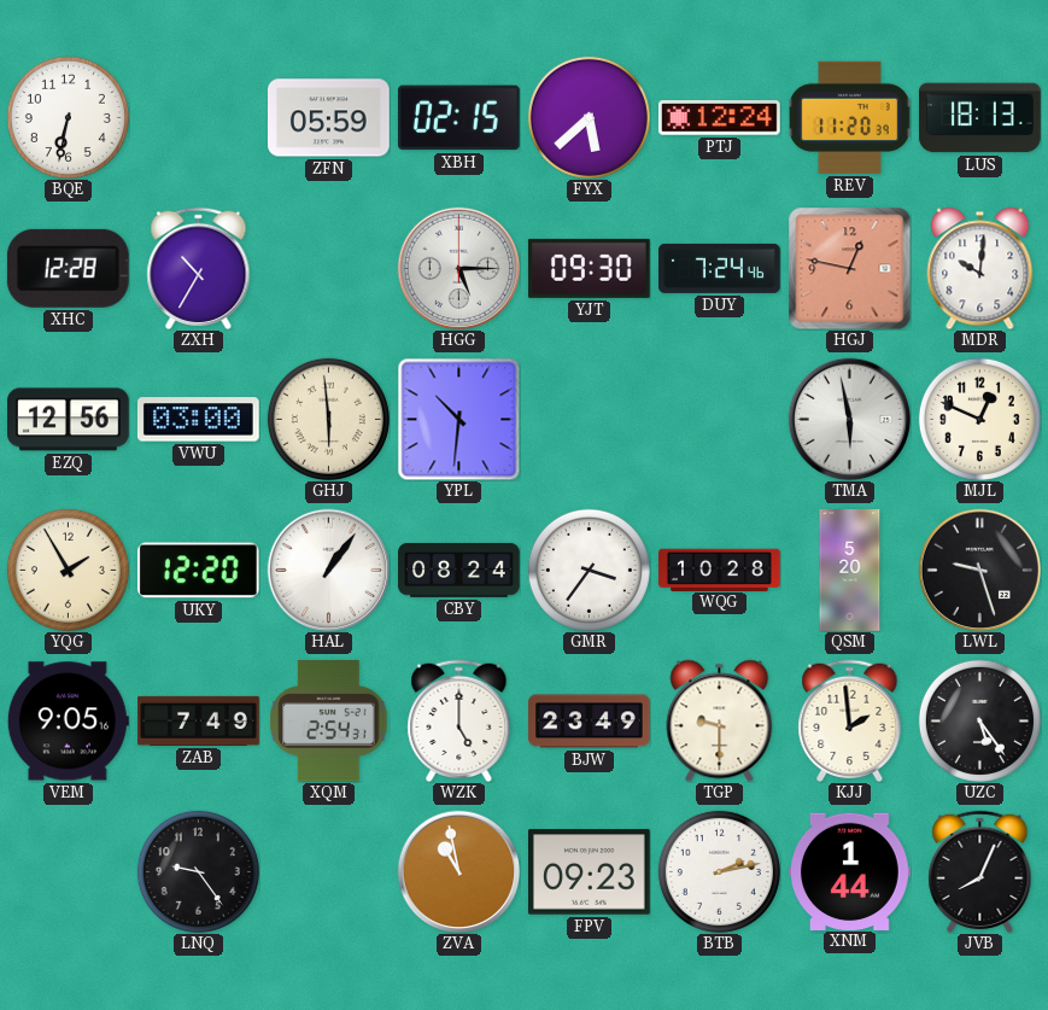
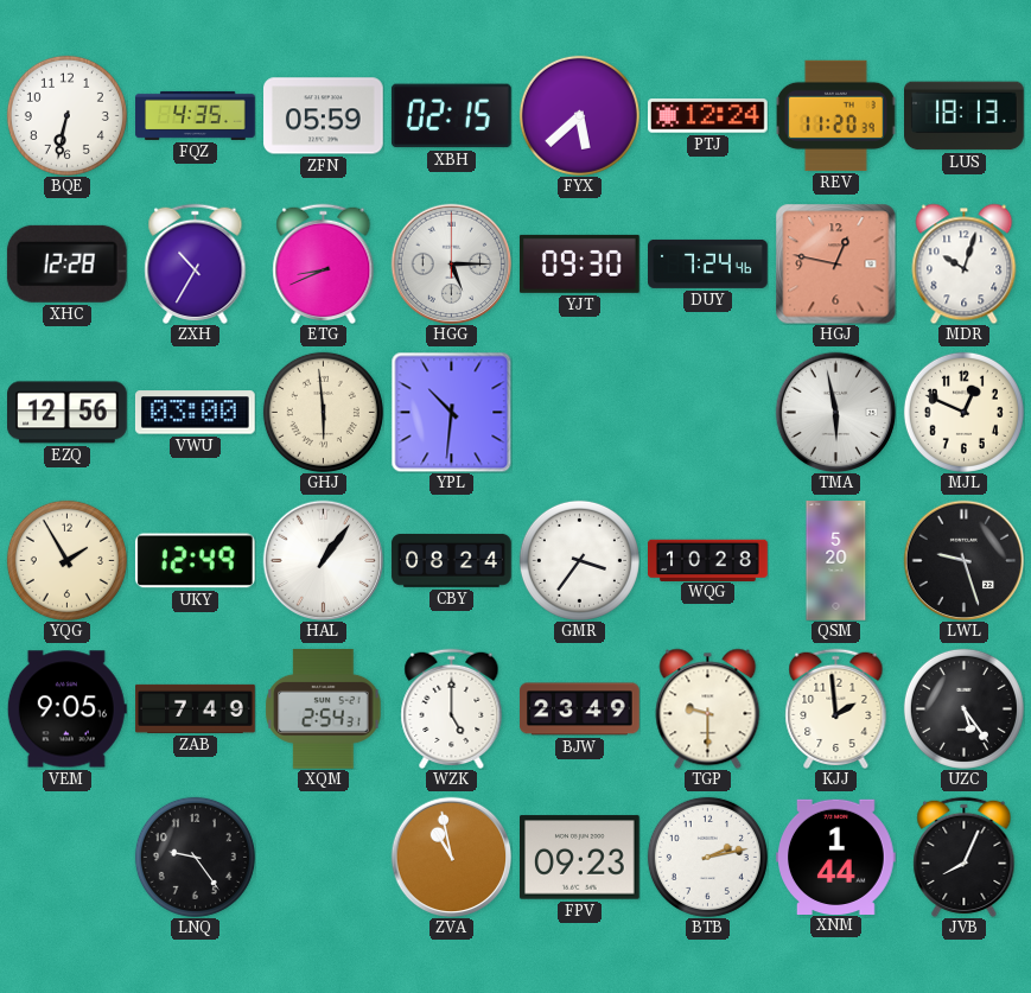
FQZ: none -> 4:35 (196, 115)
ETG: none -> 8:41 (324, 263)
MDR: 10:01 -> 10:03 (965, 263)
UKY: 12:20 -> 12:49 (195, 561)
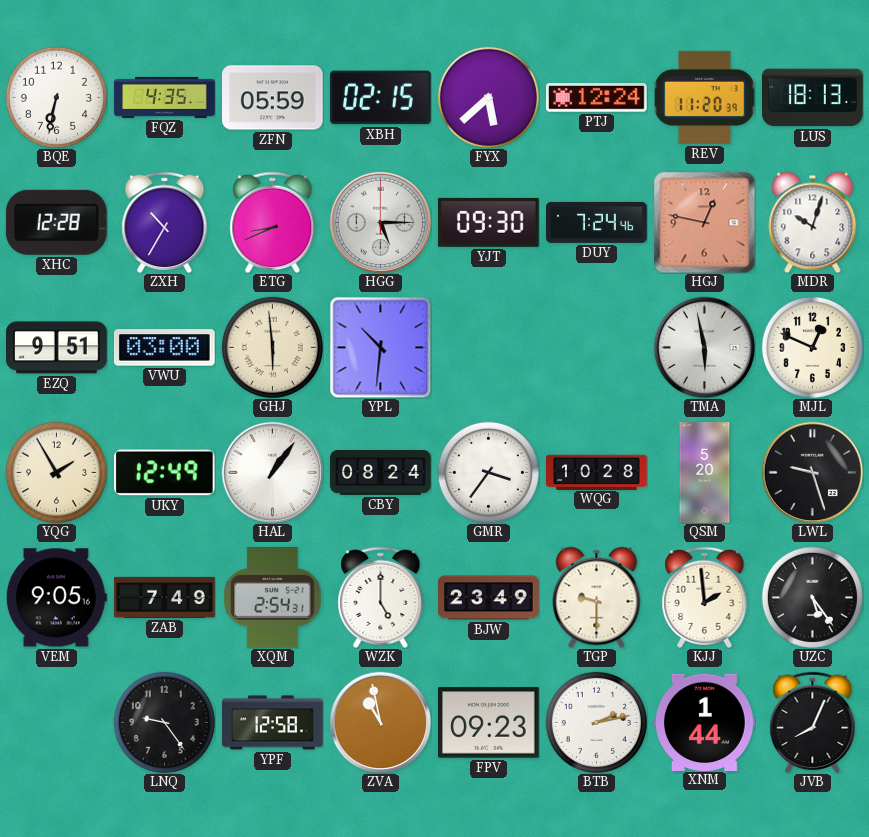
EZQ: 12:56 -> 9:51 (57, 348)
YPF: none -> 12:58 (273, 723)
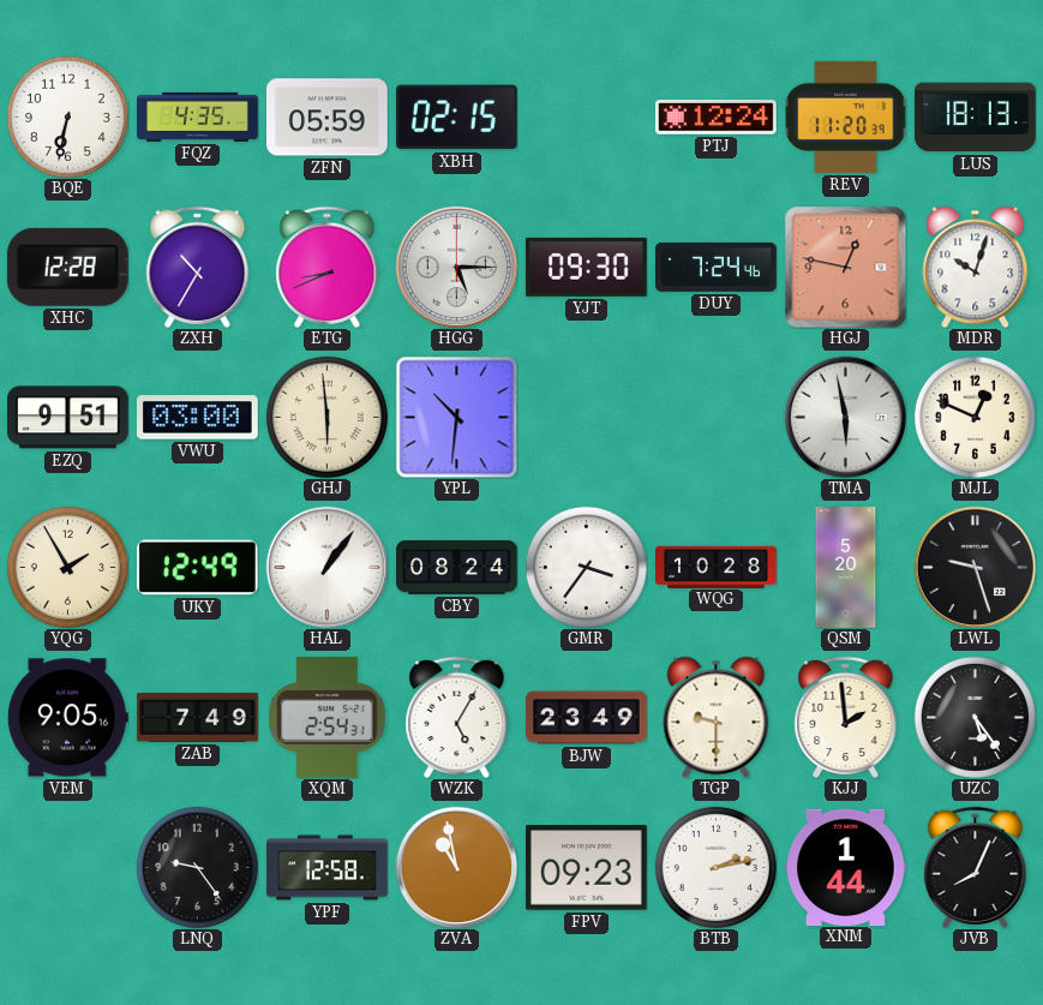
FYX: 5:38 -> none (488, 97)
WZK: 5:00 -> 5:05 (457, 717)
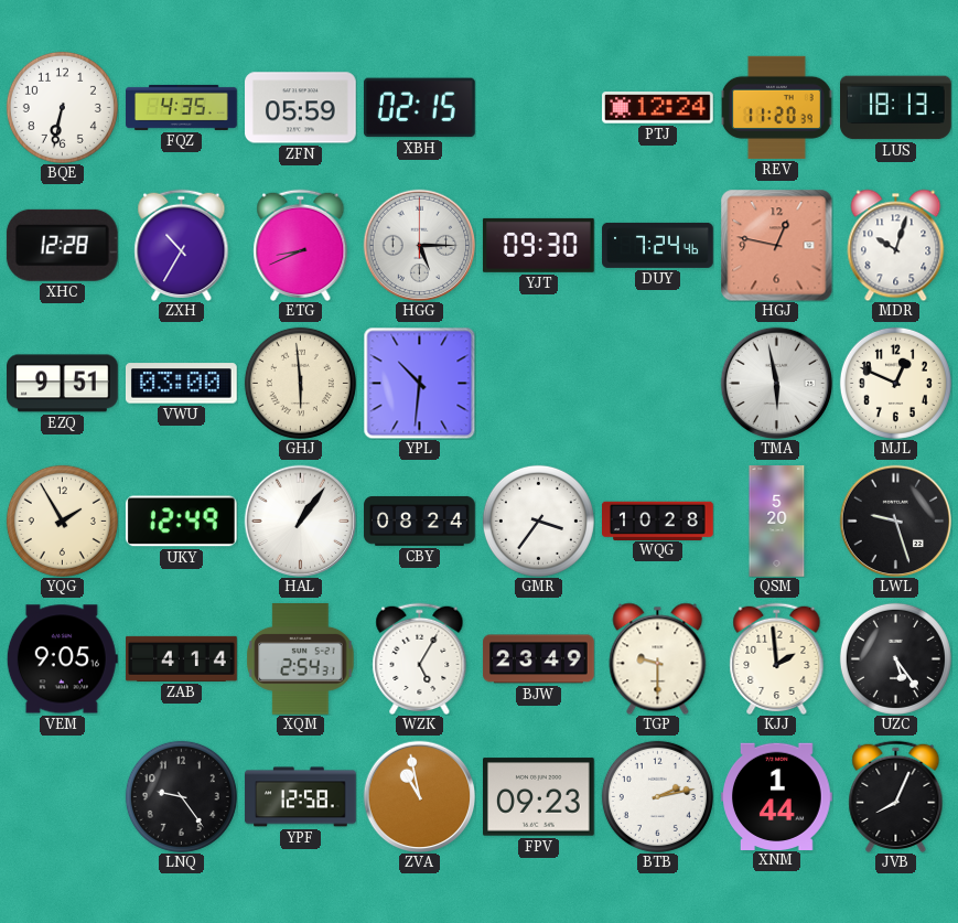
ZAB: 7:49 -> 4:14 (182, 658)
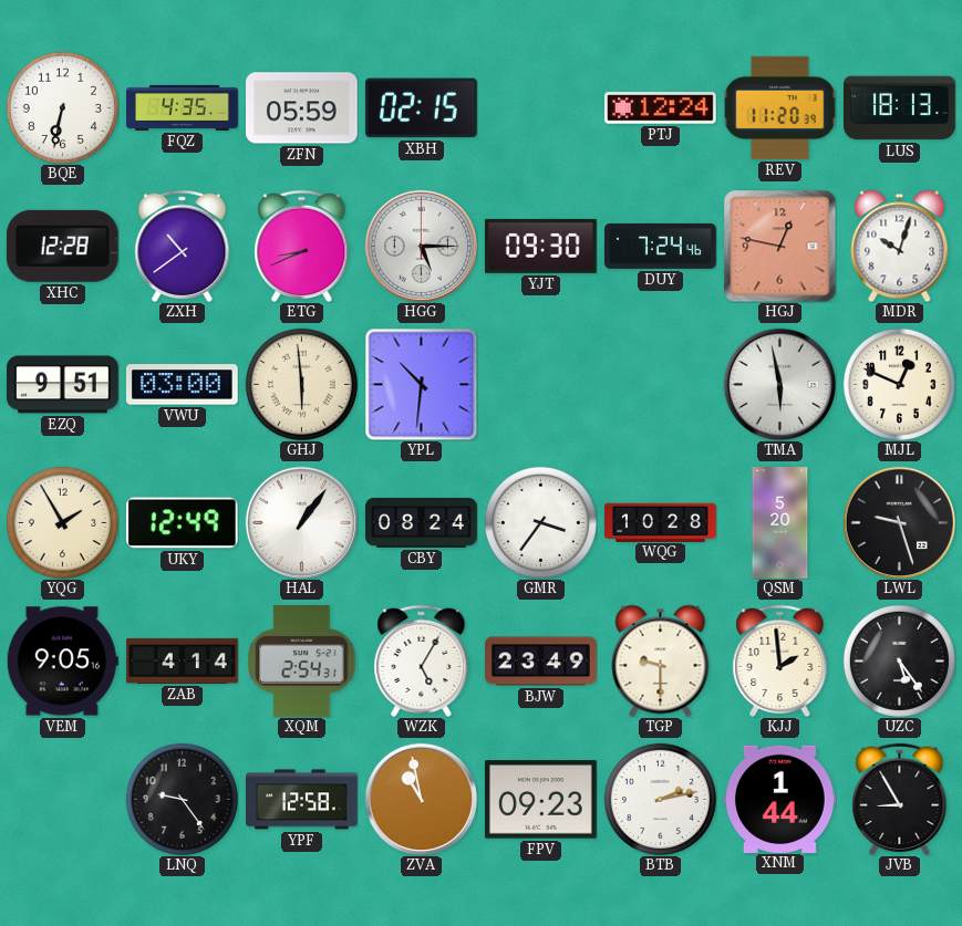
ZXH: 10:35 -> 10:39 (183, 246)
JVB: 8:04 -> 8:55 (900, 799)
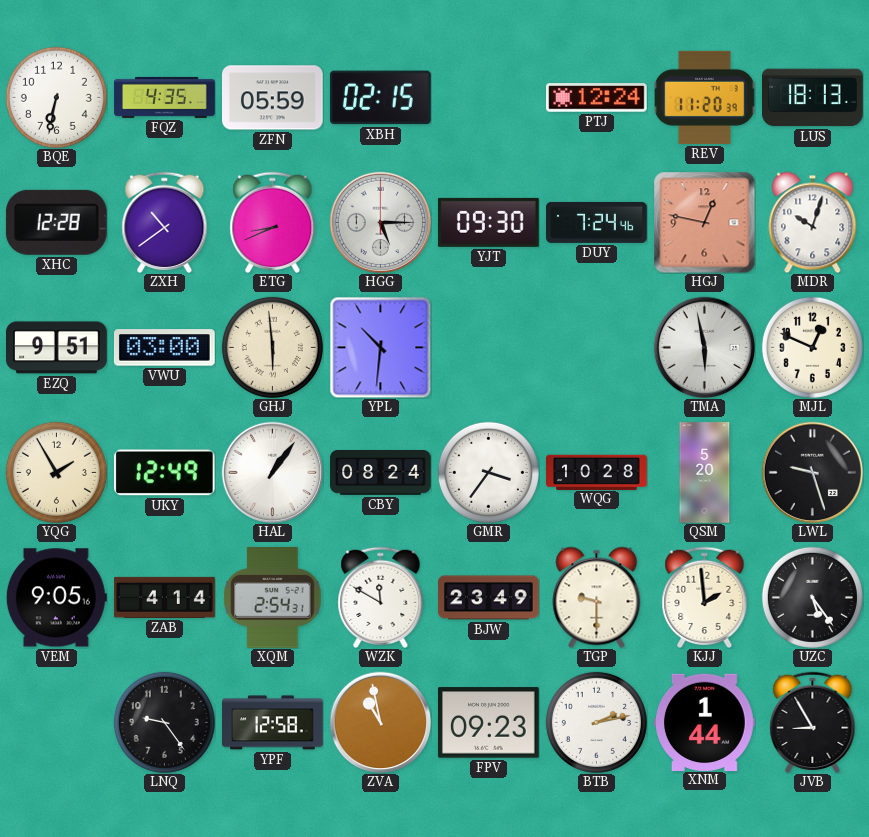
WZK: 5:05 -> 11:50 (381, 597)
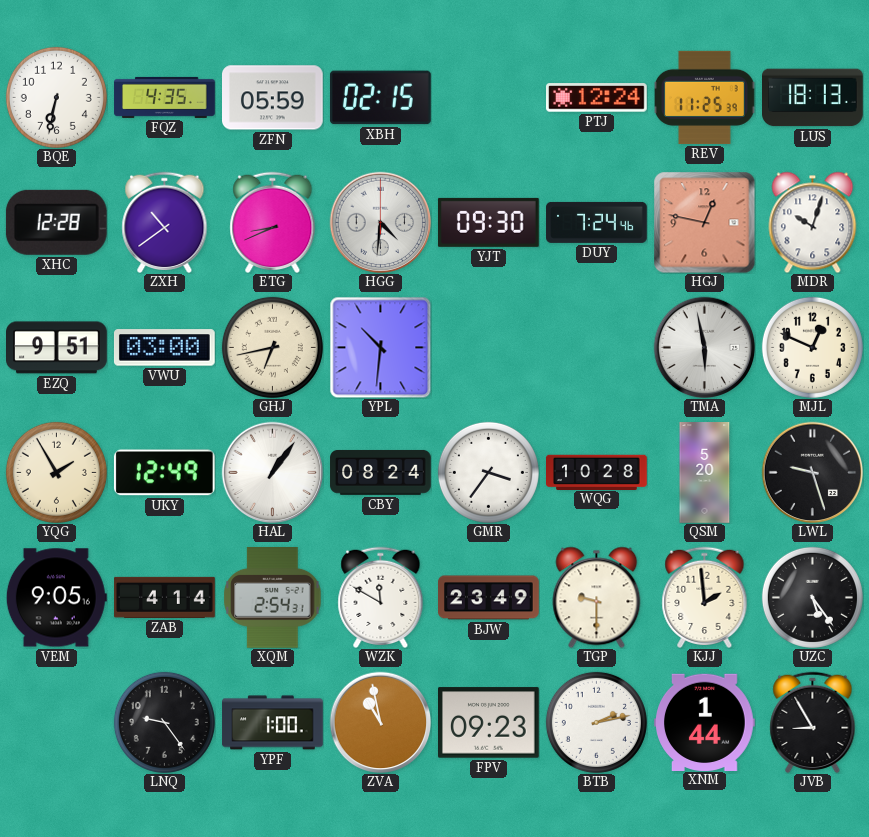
REV: 11:20 -> 11:25 (704, 97)
HGG: 5:15 -> 4:31 (380, 222)
GHJ: 5:59 -> 6:43 (272, 347)
YPF: 12:58 -> 1:00 (273, 723)
